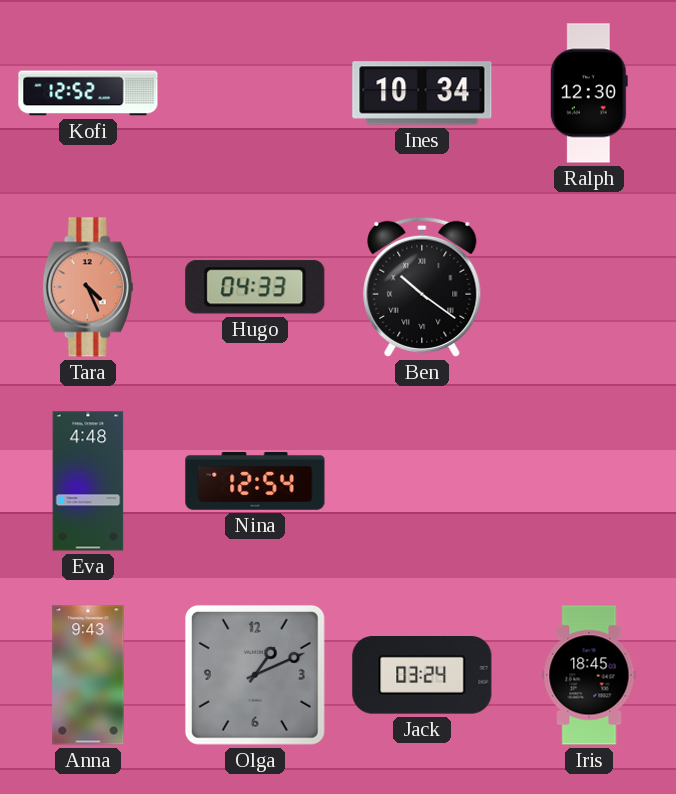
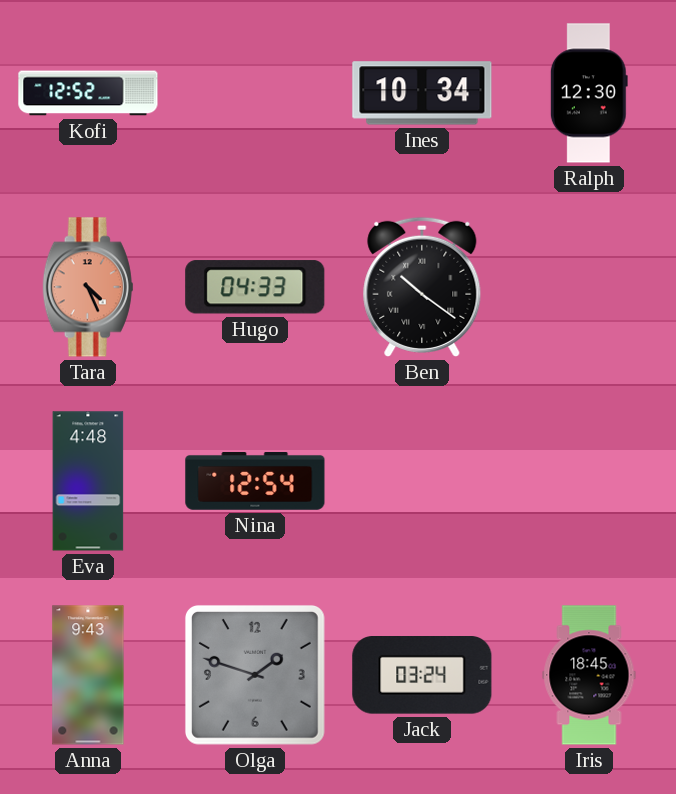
Olga: 1:11 -> 1:48 (255, 675)
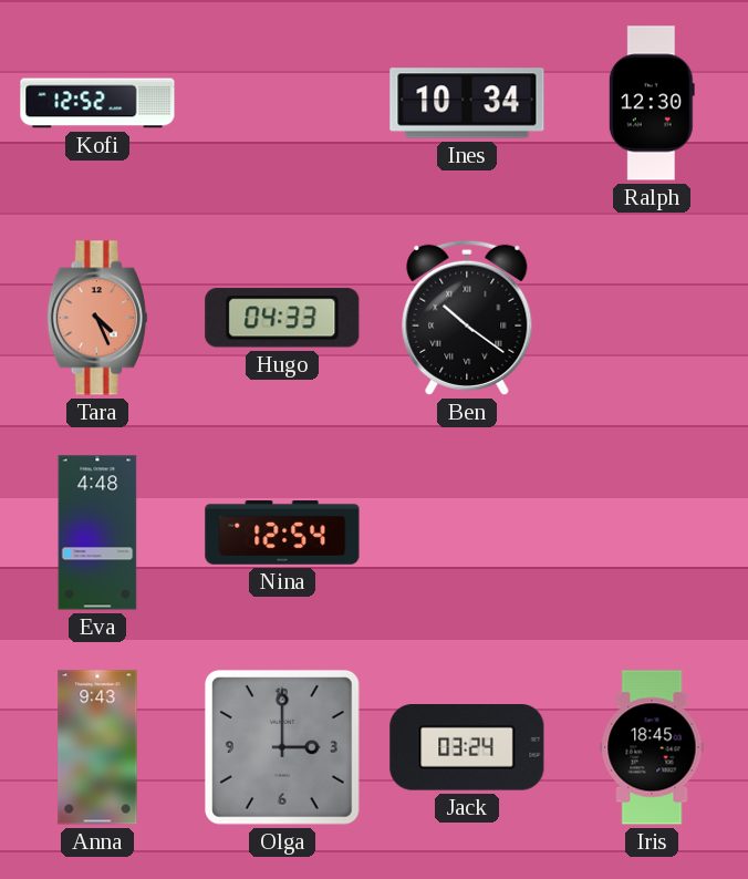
Olga: 1:48 -> 3:00 (282, 747)
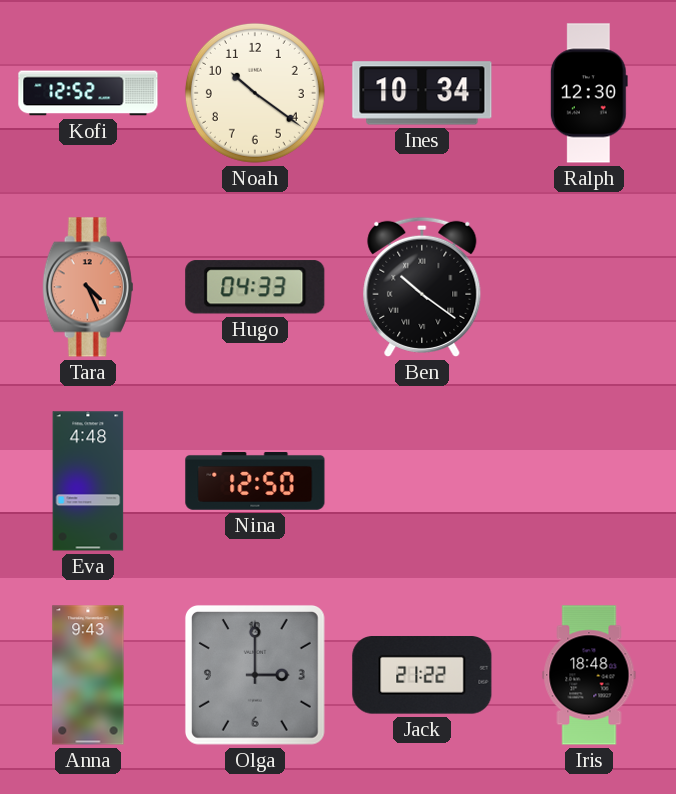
Noah: none -> 10:21 (255, 93)
Nina: 12:54 -> 12:50 (255, 482)
Jack: 03:24 -> 21:22 (422, 676)
Iris: 18:45 -> 18:48 (589, 675)
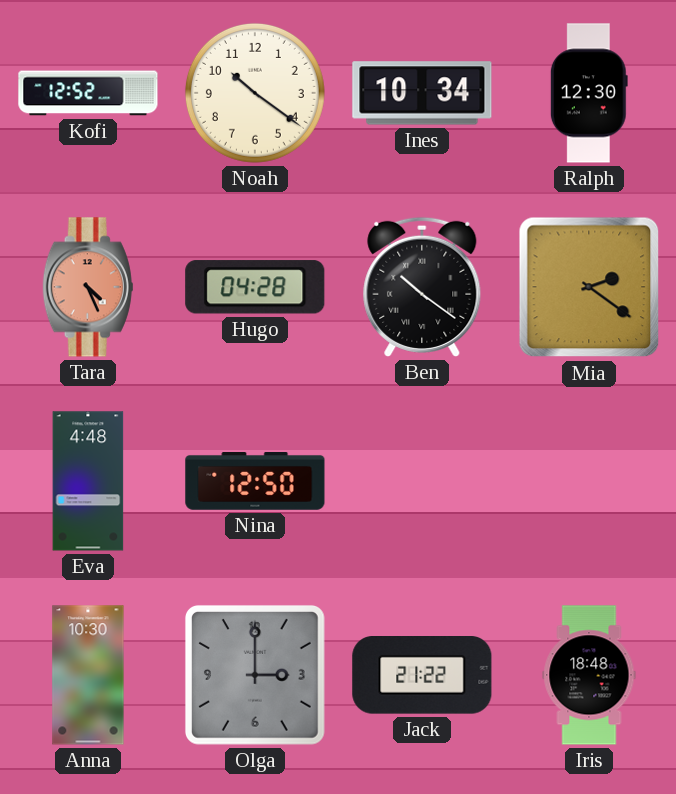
Hugo: 04:33 -> 04:28 (255, 287)
Mia: none -> 2:21 (589, 287)
Anna: 9:43 -> 10:30 (88, 675)
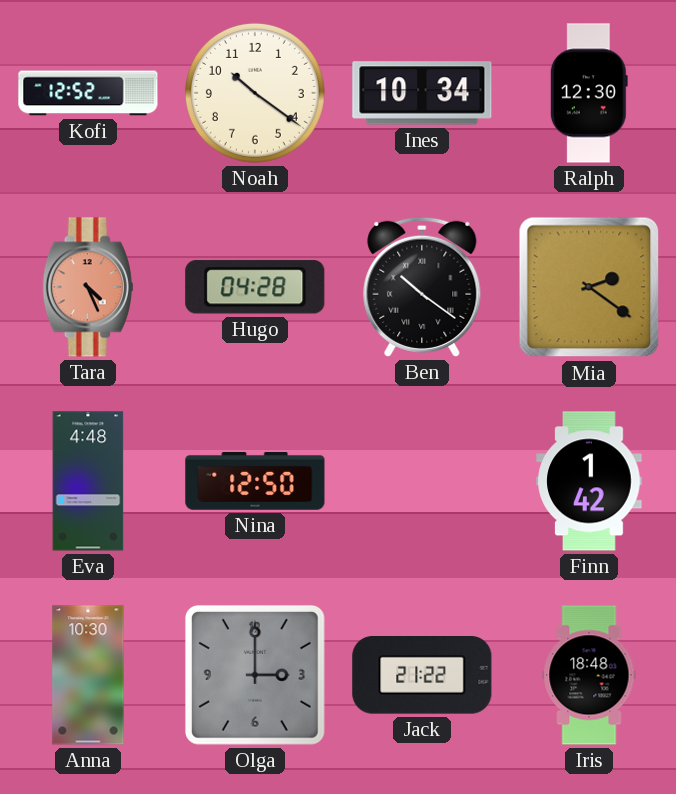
Finn: none -> 1:42 (589, 481)
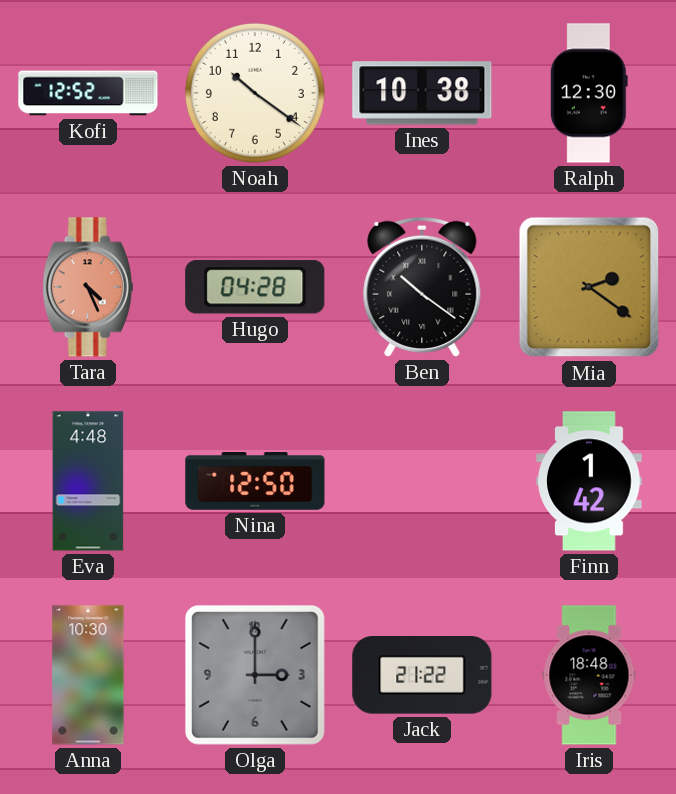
Ines: 10:34 -> 10:38 (422, 93)
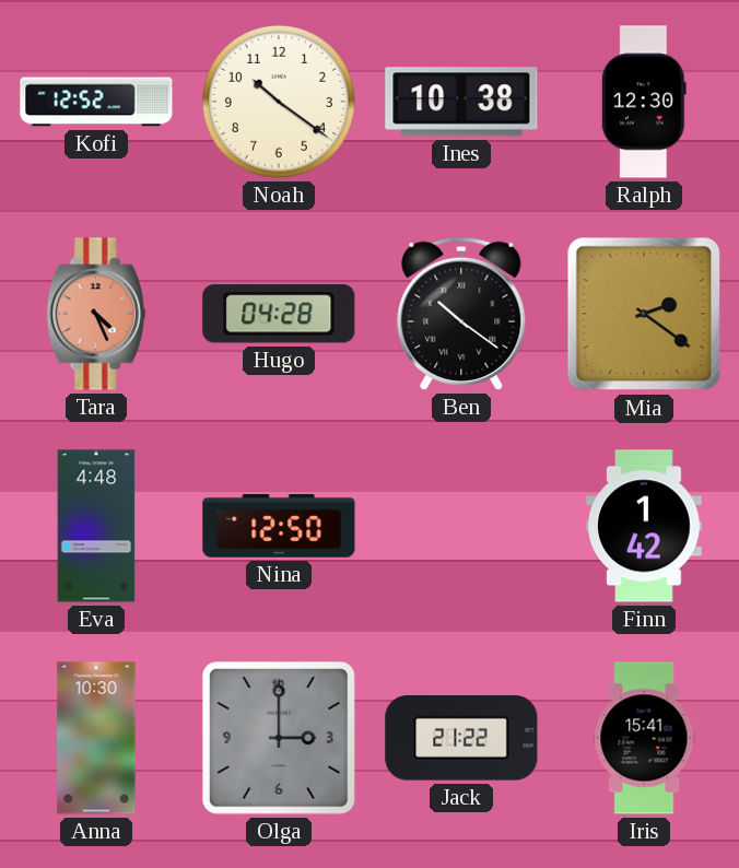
Iris: 18:48 -> 15:41 (644, 738)
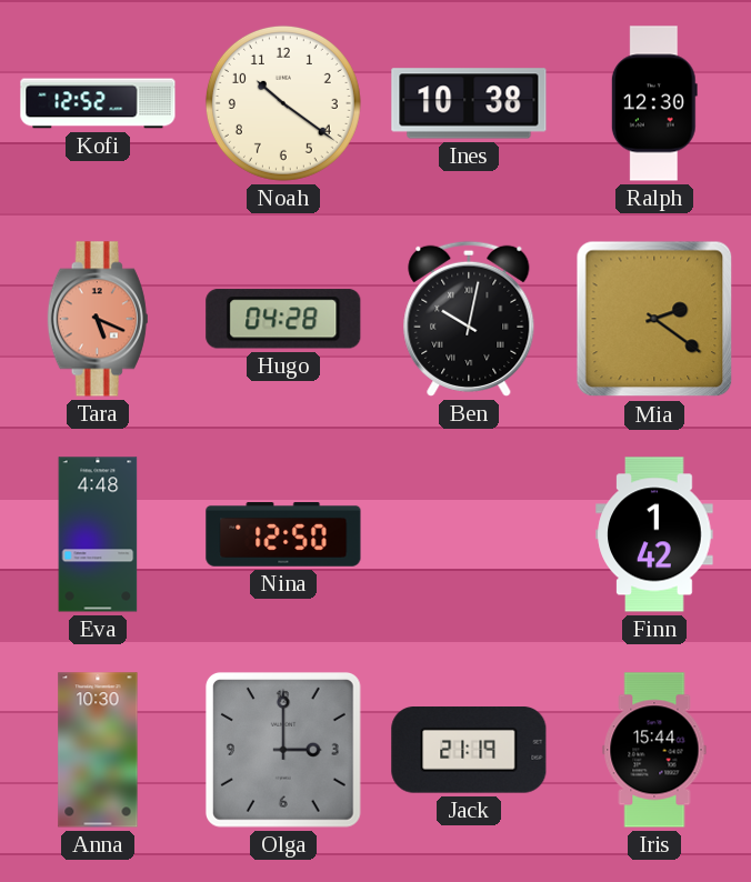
Tara: 4:26 -> 5:19 (98, 319)
Ben: 10:21 -> 10:02 (469, 319)
Jack: 21:22 -> 21:19 (469, 751)
Iris: 15:41 -> 15:44 (654, 750)
